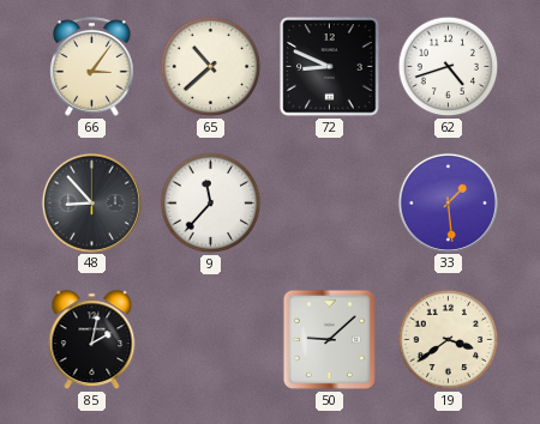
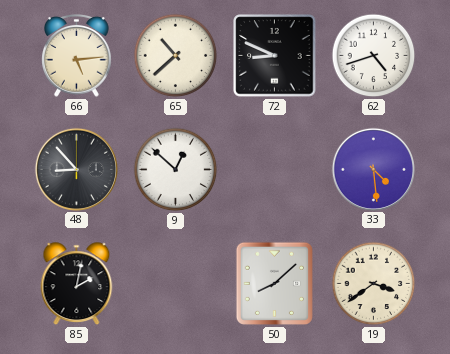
66: 3:06 -> 5:14 (77, 55)
9: 11:37 -> 12:52 (176, 170)
33: 1:29 -> 4:29 (373, 169)
50: 9:08 -> 8:08 (274, 283)
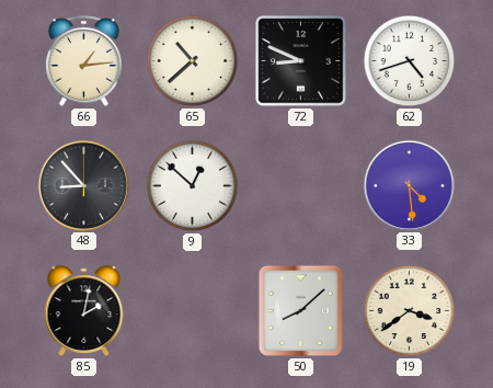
66: 5:14 -> 1:14 (84, 60)
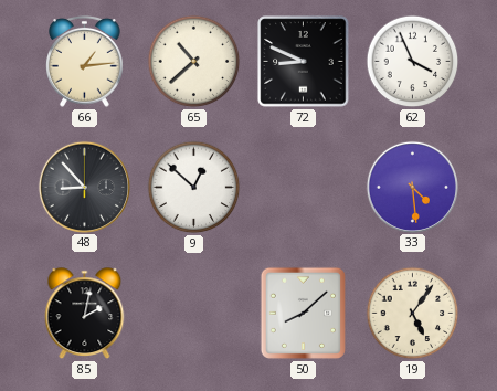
62: 4:42 -> 3:56 (413, 62)
19: 3:39 -> 5:06 (413, 314)
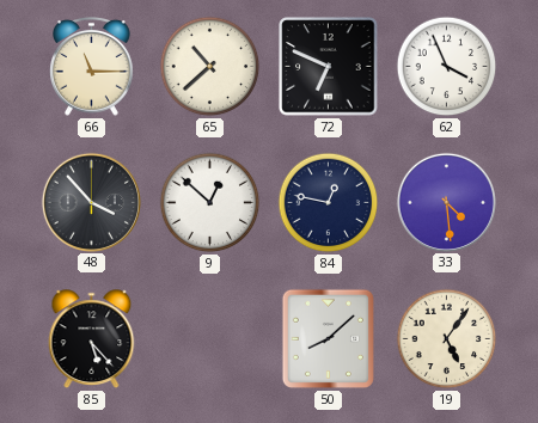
66: 1:14 -> 11:15 (92, 66)
72: 8:49 -> 6:49 (329, 67)
48: 8:53 -> 3:53 (91, 202)
84: none -> 12:47 (329, 203)
85: 2:02 -> 5:23 (92, 339)
